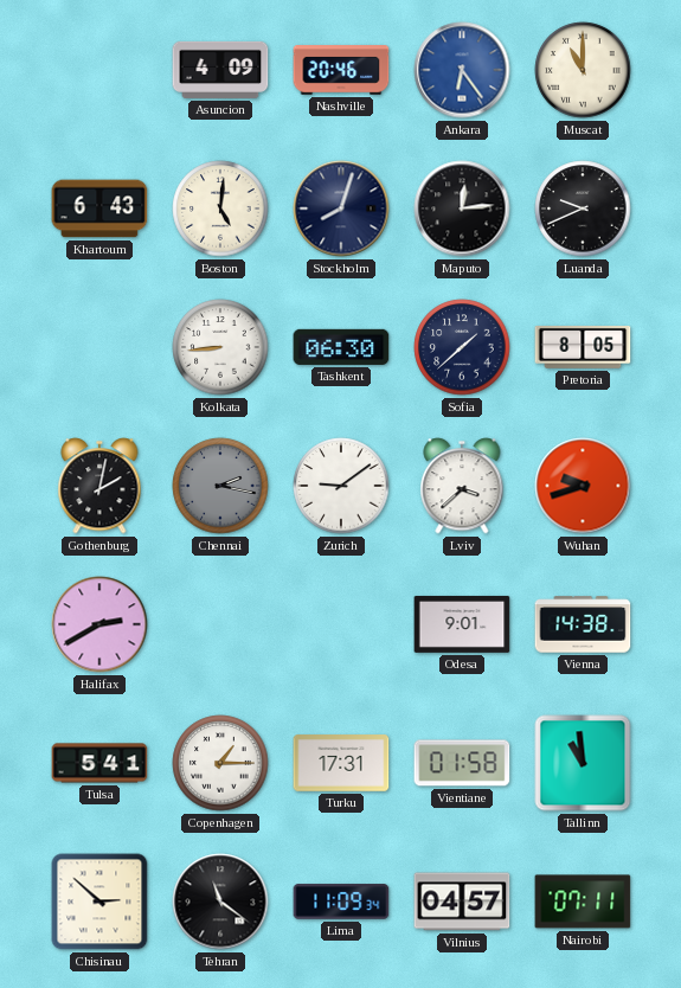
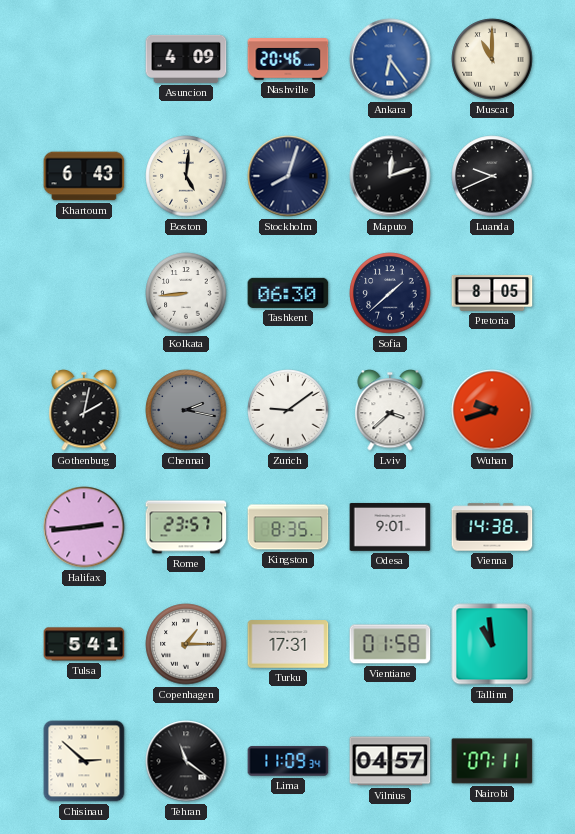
Maputo: 12:14 -> 12:12 (390, 176)
Halifax: 2:40 -> 2:44 (84, 527)
Rome: none -> 23:57 (186, 527)
Kingston: none -> 8:35 (288, 527)
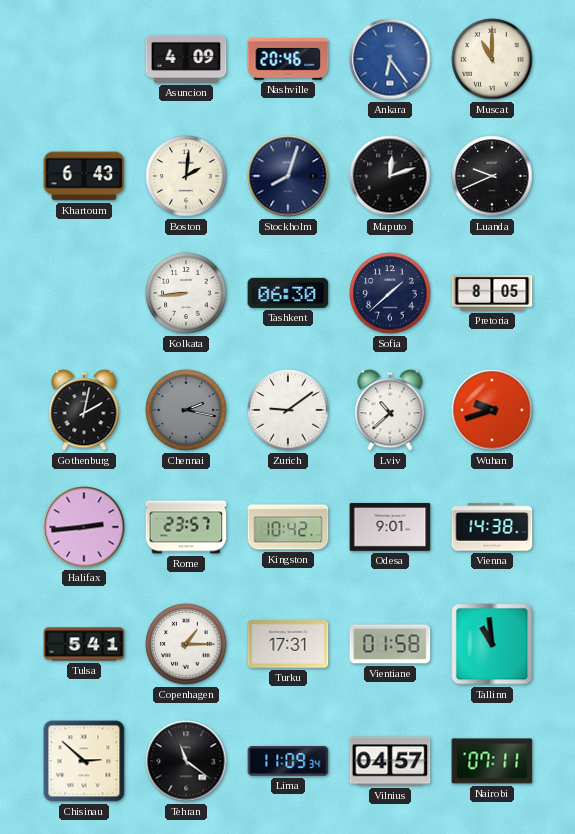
Boston: 5:01 -> 2:01 (186, 176)
Lviv: 3:38 -> 10:38 (390, 410)
Kingston: 8:35 -> 10:42 (288, 527)
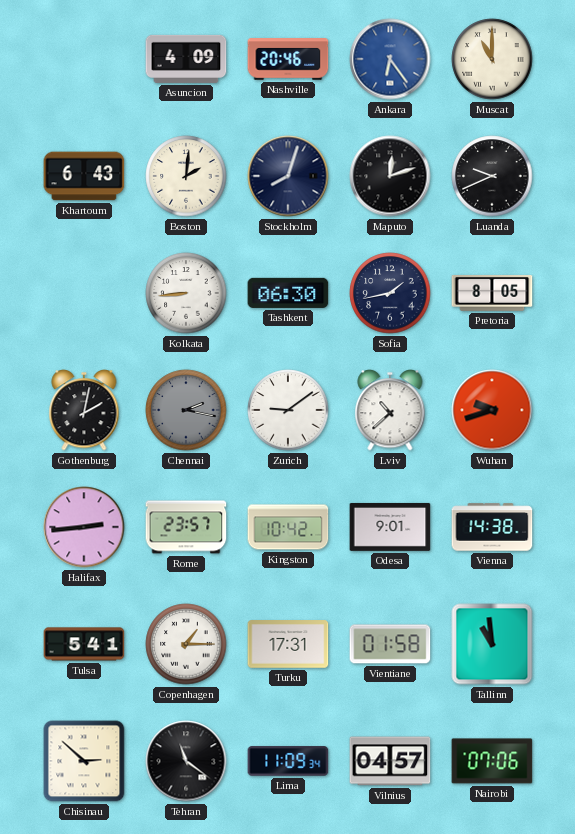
Sofia: 1:38 -> 1:43 (390, 293)
Nairobi: 07:11 -> 07:06 (492, 761)
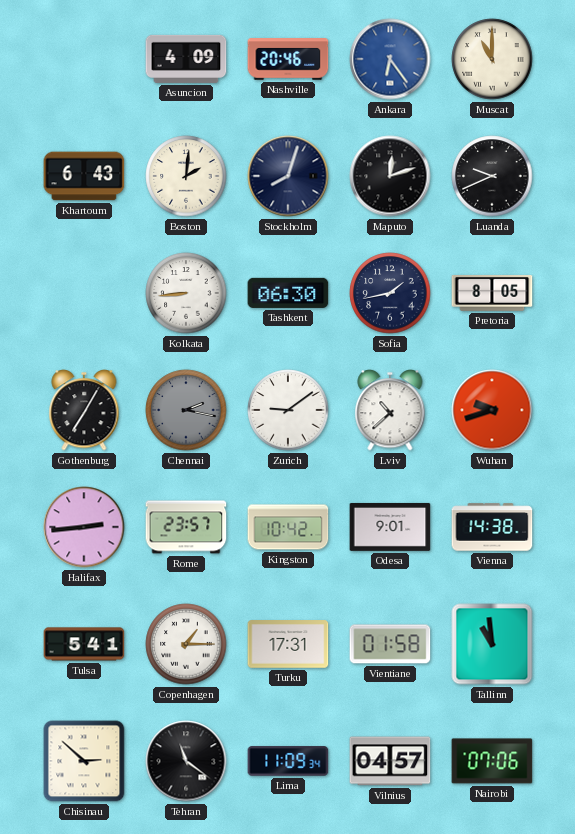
Gothenburg: 2:02 -> 7:05 (84, 410)
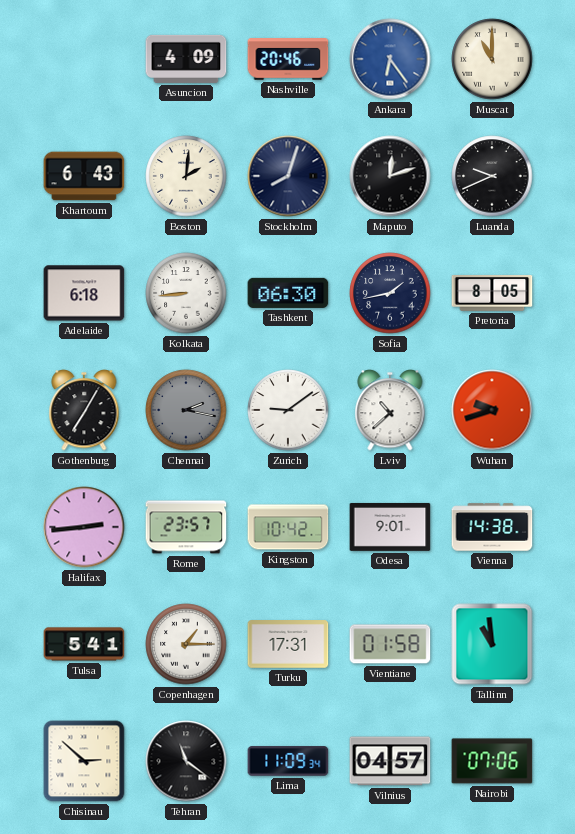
Adelaide: none -> 6:18 (84, 293)
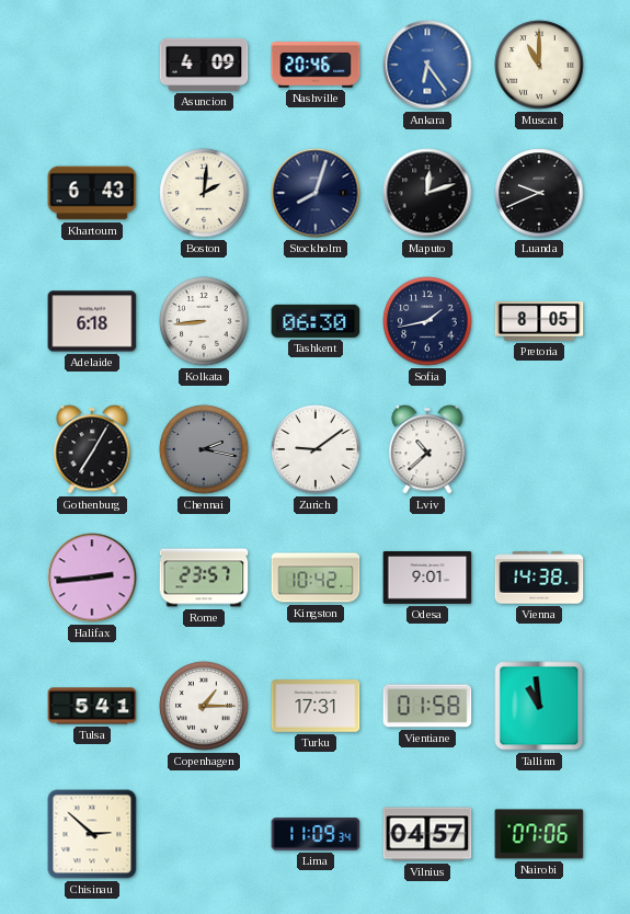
Wuhan: 9:42 -> none (492, 410)
Tehran: 11:21 -> none (186, 761)
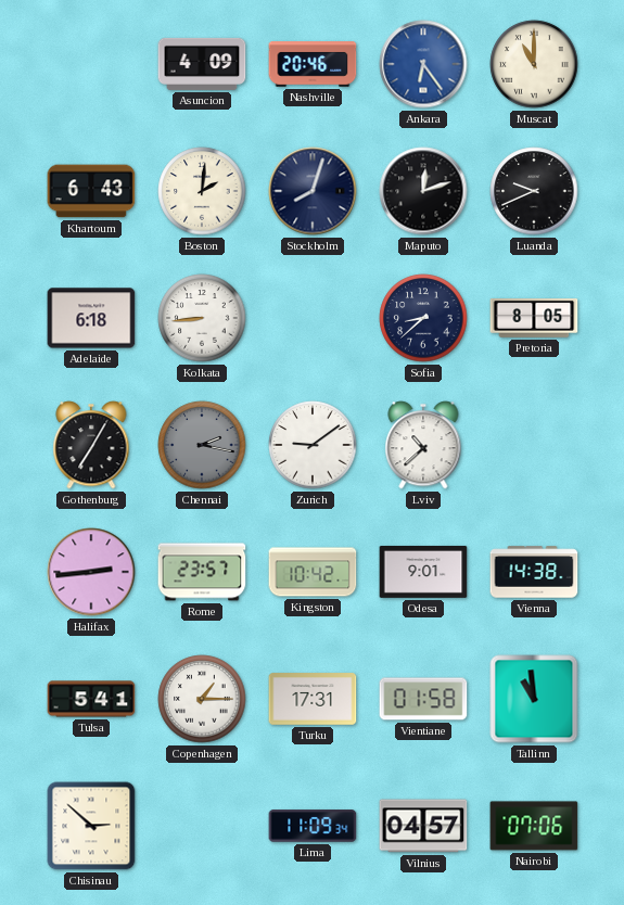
Tashkent: 06:30 -> none (316, 321)
Sofia: 1:43 -> 8:38 (423, 318)
